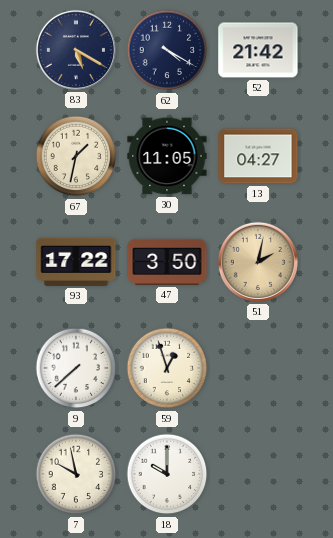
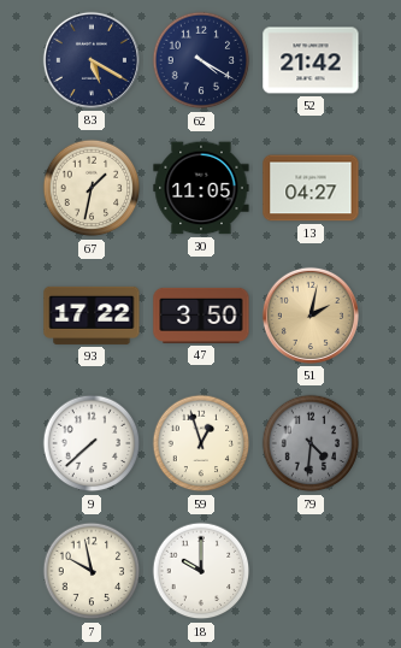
79: none -> 4:31 (311, 443)
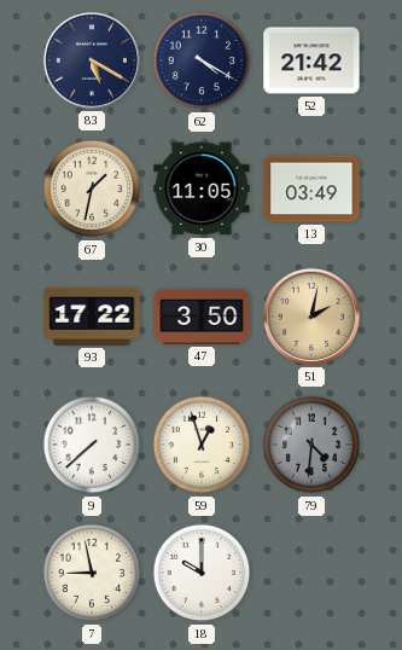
13: 04:27 -> 03:49 (311, 188)
7: 9:58 -> 8:58 (92, 573)
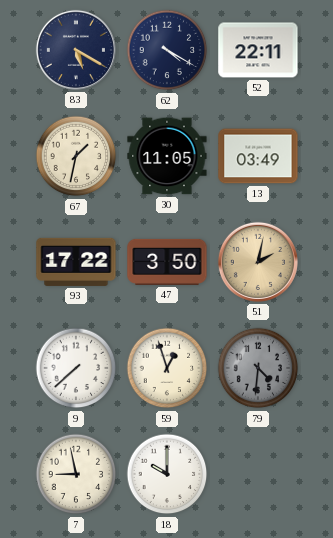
52: 21:42 -> 22:11 (258, 50)
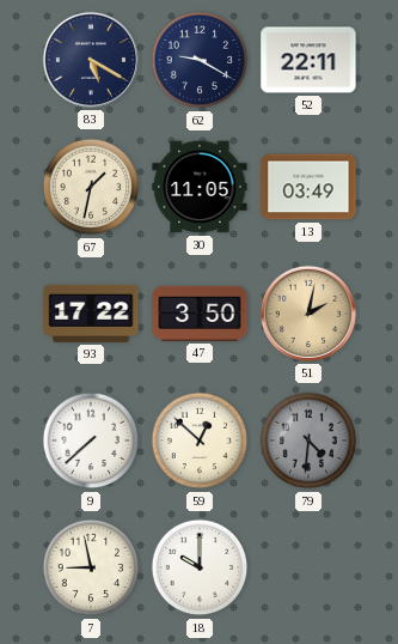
62: 4:20 -> 9:20 (200, 60)
59: 12:57 -> 12:52 (200, 441)
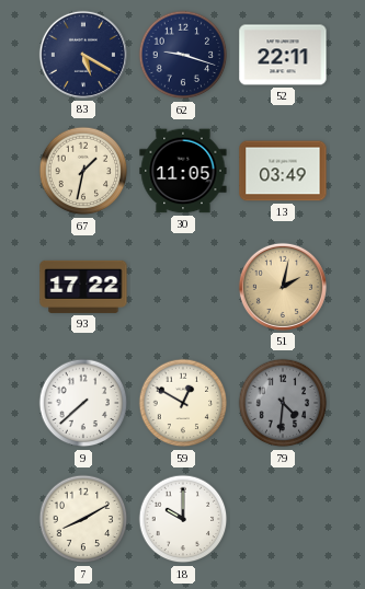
62: 9:20 -> 9:18 (183, 55)
47: 3:50 -> none (200, 314)
59: 12:52 -> 12:50 (183, 403)
7: 8:58 -> 8:10 (83, 519)
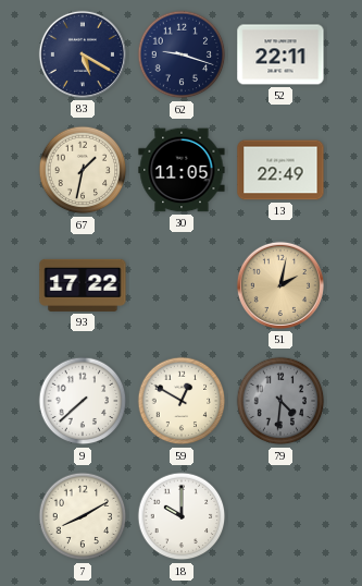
13: 03:49 -> 22:49 (280, 170)
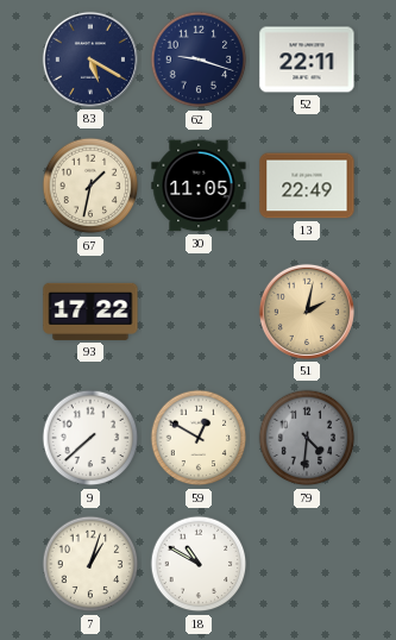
7: 8:10 -> 1:03 (90, 564)
18: 10:00 -> 10:50 (199, 564)
